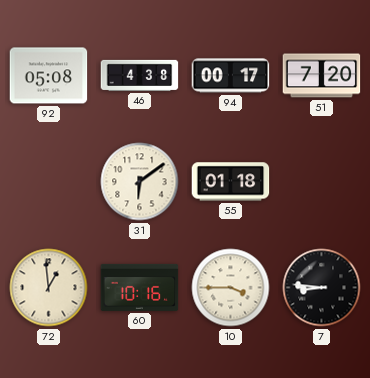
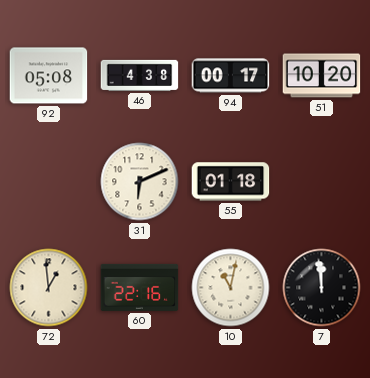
51: 7:20 -> 10:20 (322, 76)
31: 6:09 -> 6:11 (140, 182)
60: 10:16 -> 22:16 (140, 287)
10: 3:45 -> 11:02 (231, 288)
7: 8:46 -> 11:59 (322, 288)
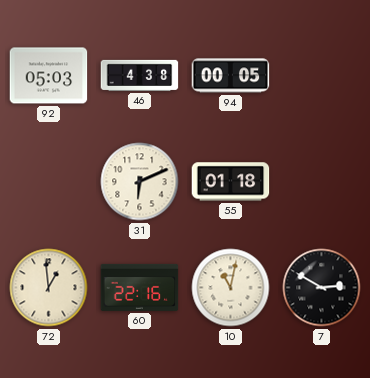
92: 05:08 -> 05:03 (49, 76)
94: 00:17 -> 00:05 (231, 76)
51: 10:20 -> none (322, 76)
7: 11:59 -> 2:50 (322, 288)
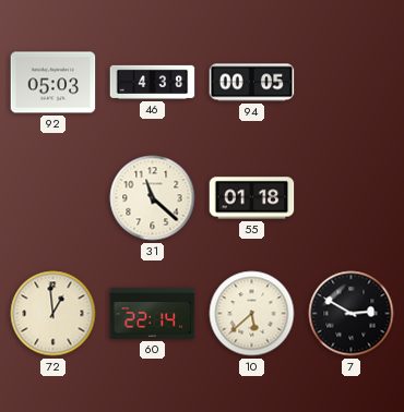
31: 6:11 -> 11:22 (153, 198)
60: 22:16 -> 22:14 (153, 313)
10: 11:02 -> 5:38 (252, 314)
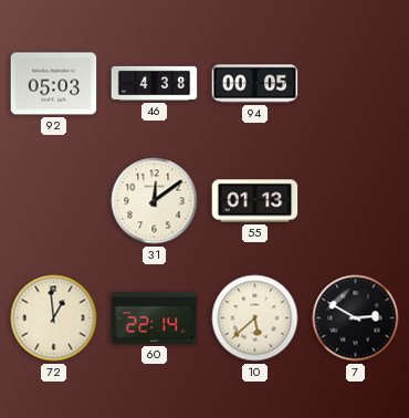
31: 11:22 -> 12:09 (155, 201)
55: 01:18 -> 01:13 (255, 201)
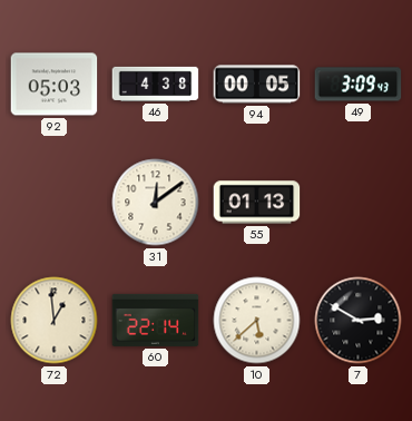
49: none -> 3:09 (359, 85)
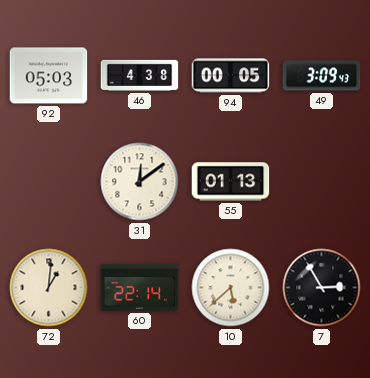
72: 12:59 -> 1:01 (49, 288)
7: 2:50 -> 2:55 (322, 288)
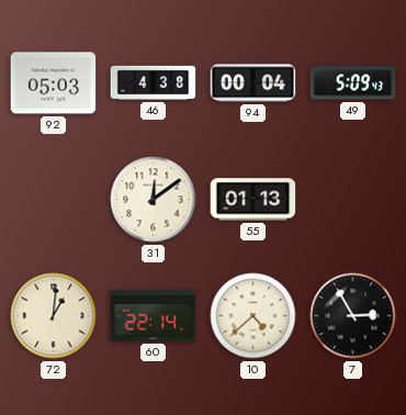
94: 00:05 -> 00:04 (253, 83)
49: 3:09 -> 5:09 (353, 83)
10: 5:38 -> 4:38 (253, 316)
